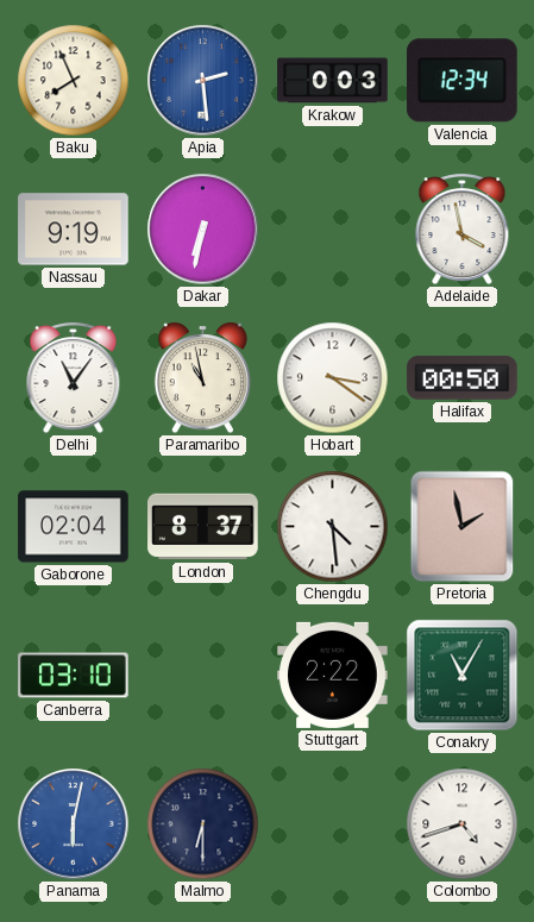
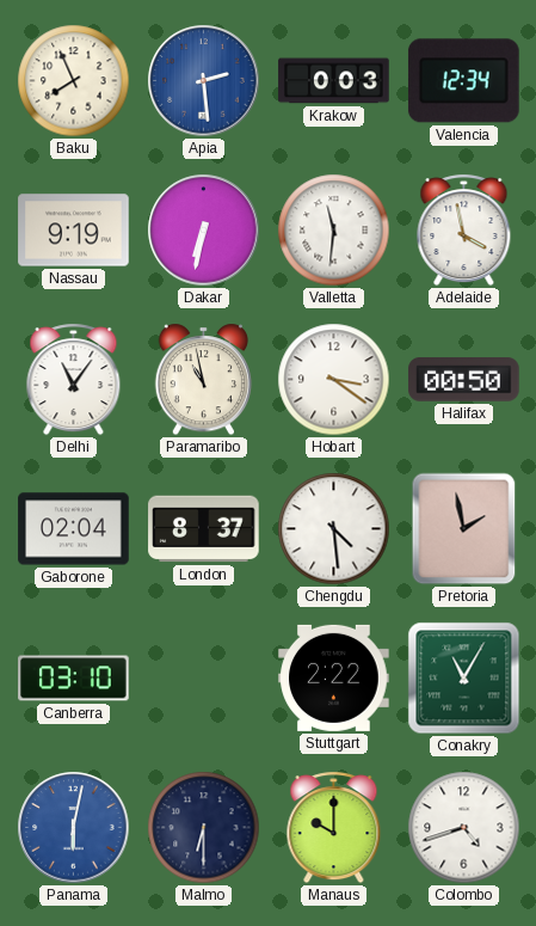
Valletta: none -> 11:31 (334, 231)
Manaus: none -> 10:00 (334, 828)
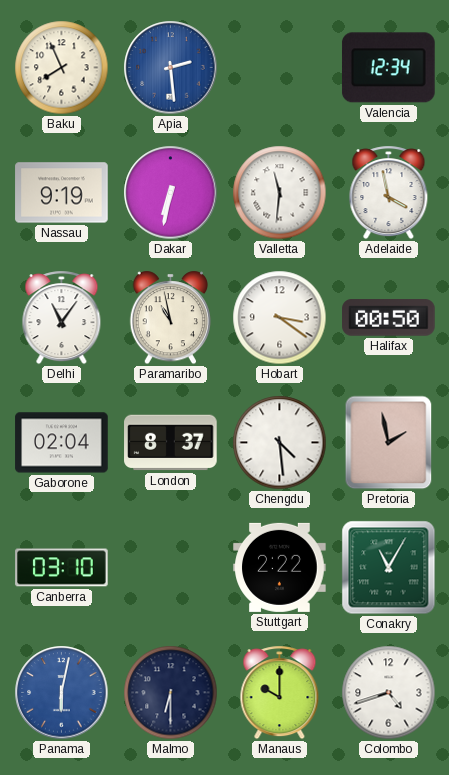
Krakow: 0:03 -> none (334, 81)
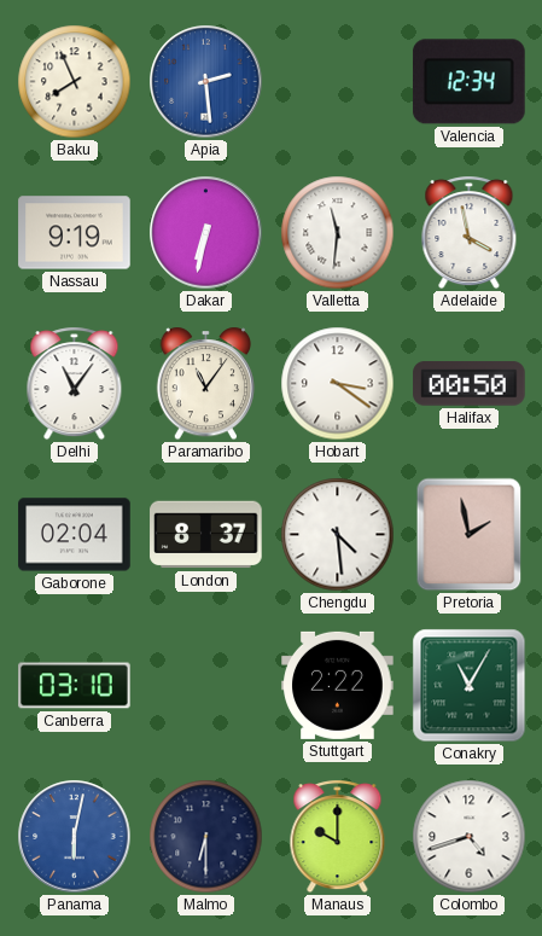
Paramaribo: 10:58 -> 11:06 (205, 384)
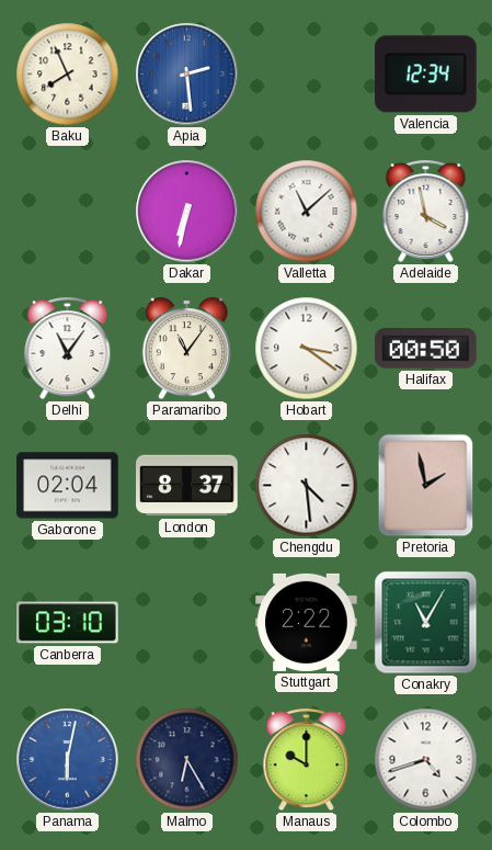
Nassau: 9:19 -> none (75, 233)
Valletta: 11:31 -> 11:08 (307, 212)
Malmo: 6:30 -> 6:25 (187, 760)
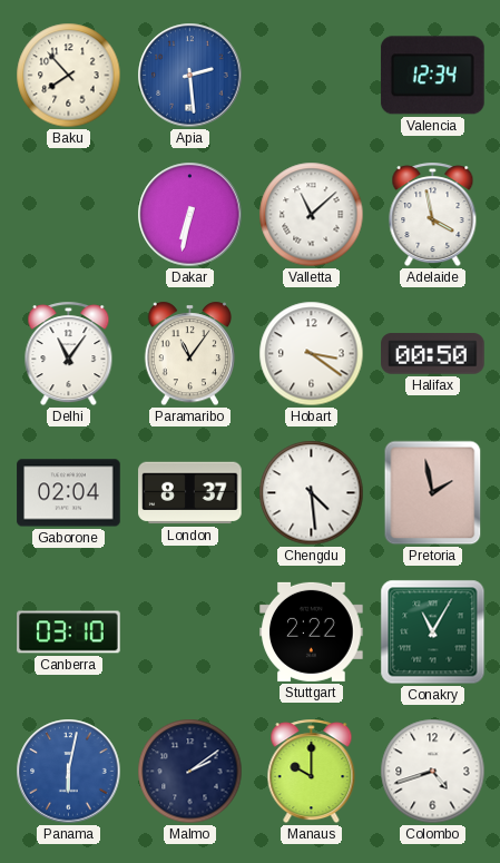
Baku: 7:56 -> 7:53 (69, 76)
Malmo: 6:25 -> 2:09 (190, 772)
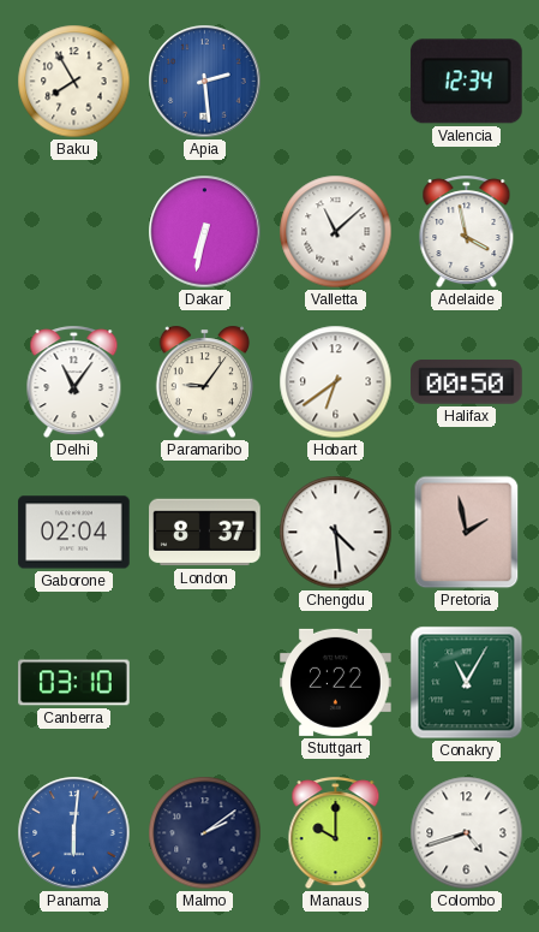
Baku: 7:53 -> 7:55 (74, 82)
Paramaribo: 11:06 -> 9:06 (204, 382)
Hobart: 3:21 -> 6:39 (336, 382)
Panama: 6:02 -> 6:01 (74, 833)
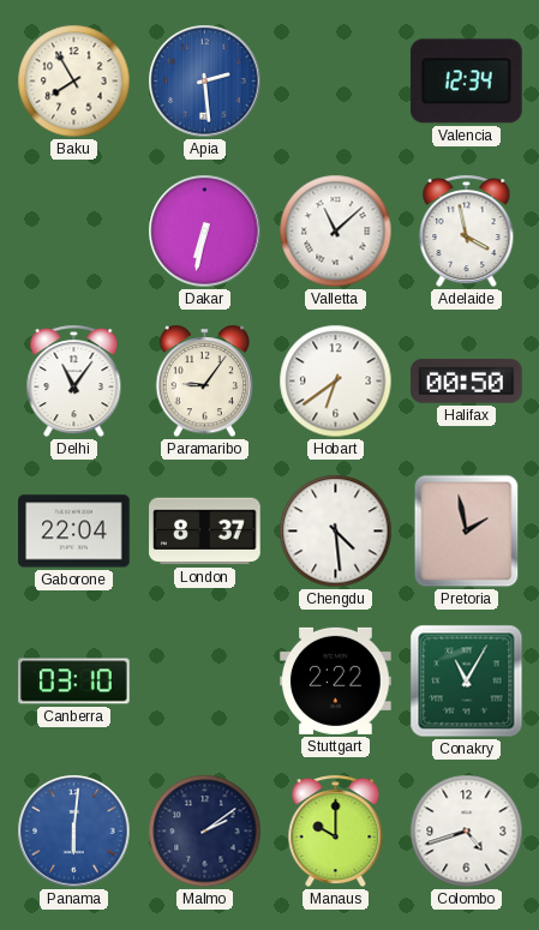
Gaborone: 02:04 -> 22:04 (74, 532)
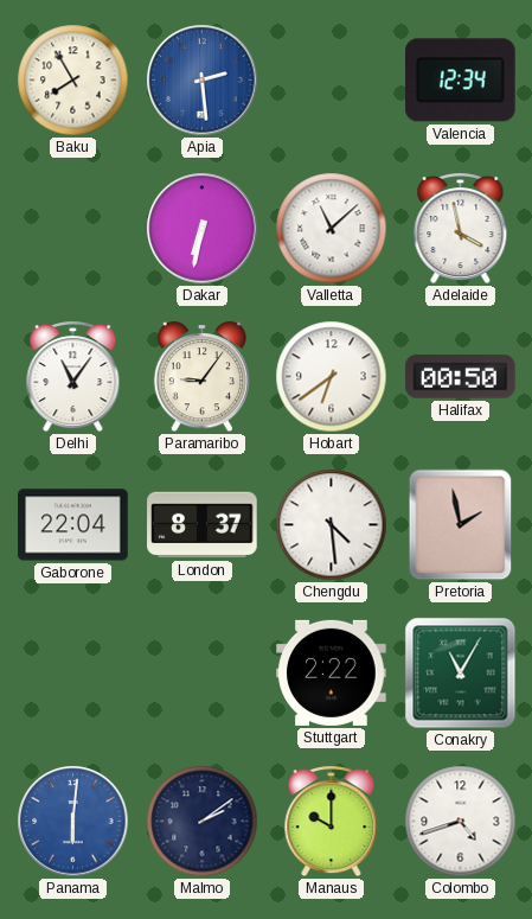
Canberra: 03:10 -> none (74, 682)
